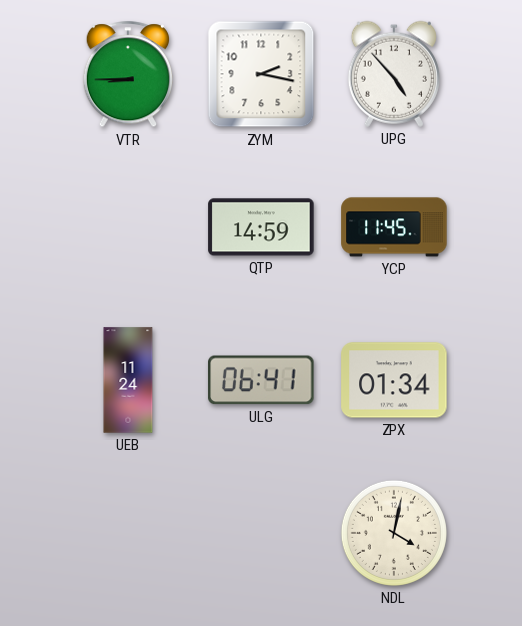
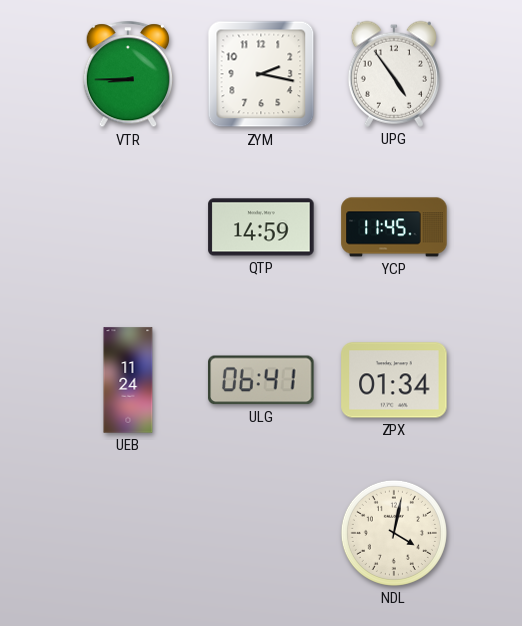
UPG: 4:53 -> 4:54 (394, 74)
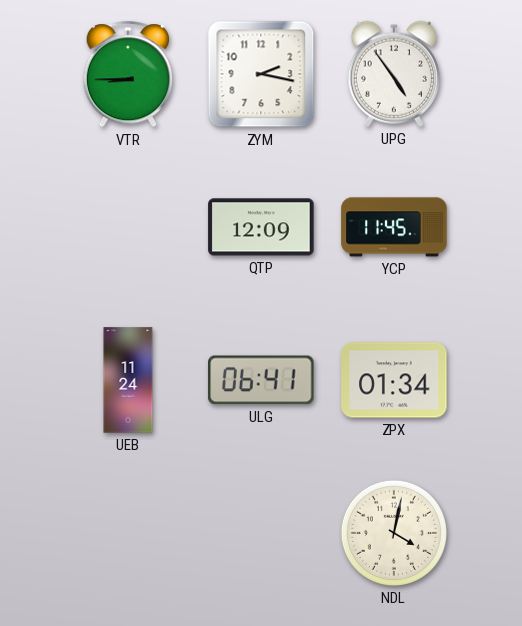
QTP: 14:59 -> 12:09 (261, 227)
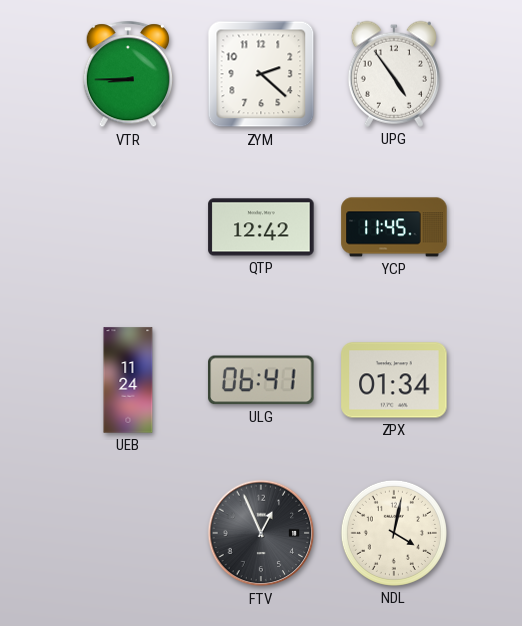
ZYM: 2:17 -> 2:22 (261, 74)
QTP: 12:09 -> 12:42 (261, 227)
FTV: none -> 12:56 (261, 533)
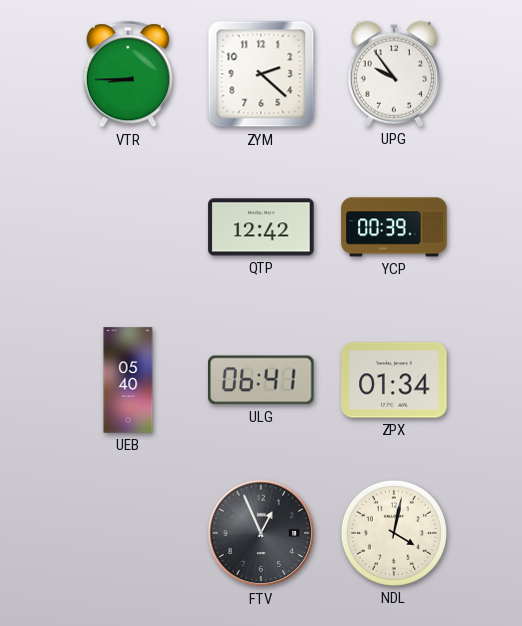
UPG: 4:54 -> 9:54 (394, 74)
YCP: 11:45 -> 00:39 (394, 227)
UEB: 11:24 -> 05:40 (128, 380)
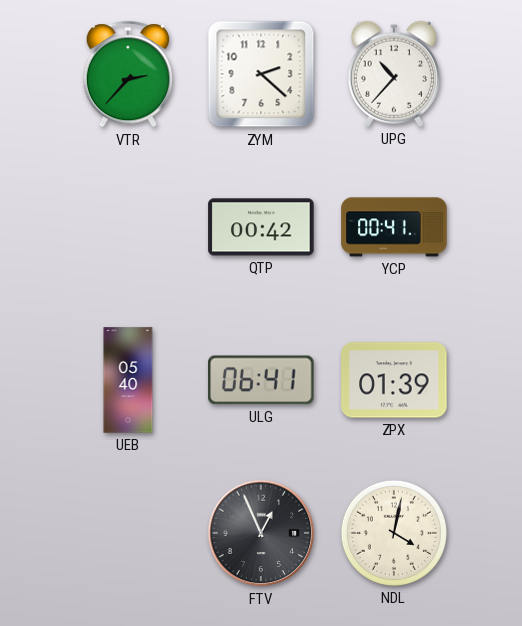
VTR: 8:45 -> 2:37 (128, 75)
UPG: 9:54 -> 10:37 (394, 74)
QTP: 12:42 -> 00:42 (261, 227)
YCP: 00:39 -> 00:41 (394, 227)
ZPX: 01:34 -> 01:39 (394, 380)
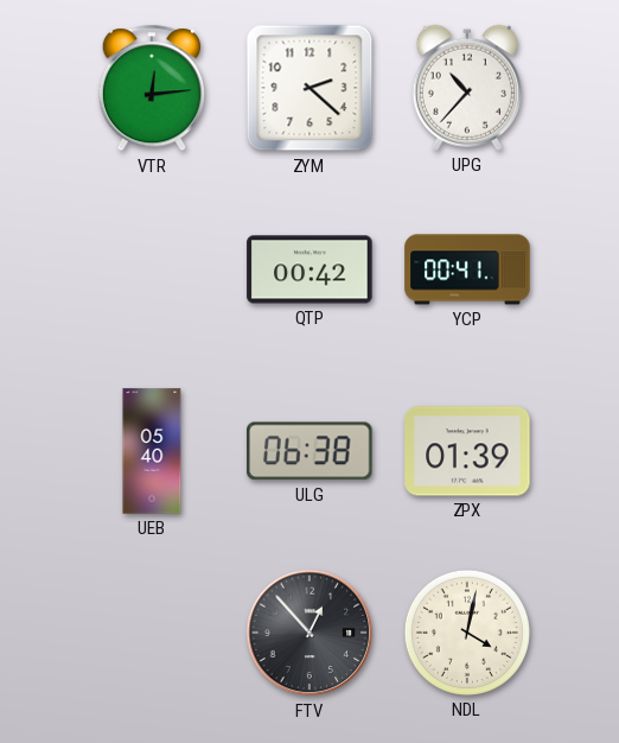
VTR: 2:37 -> 12:14 (152, 89)
ULG: 06:41 -> 06:38 (309, 451)
FTV: 12:56 -> 12:53 (309, 633)
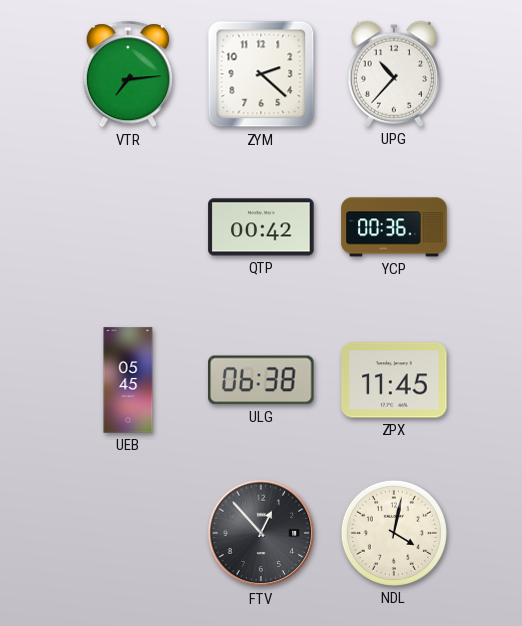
VTR: 12:14 -> 7:14 (128, 75)
YCP: 00:41 -> 00:36 (394, 227)
UEB: 05:40 -> 05:45 (128, 380)
ZPX: 01:39 -> 11:45 (394, 380)
